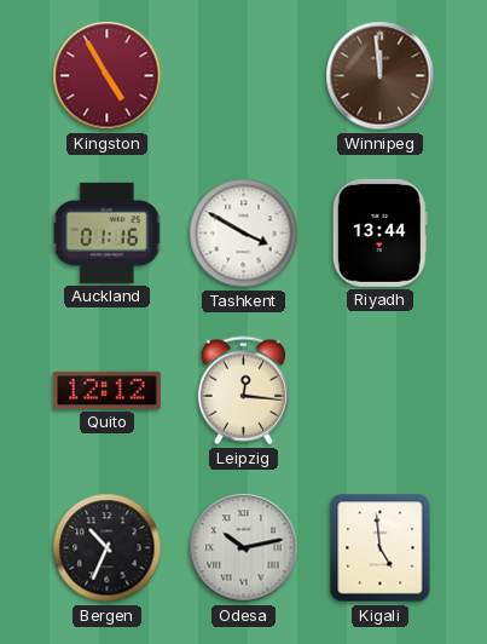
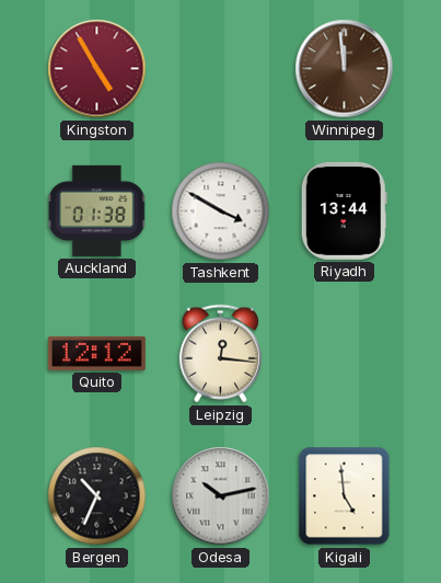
Auckland: 01:16 -> 01:38 (97, 210)
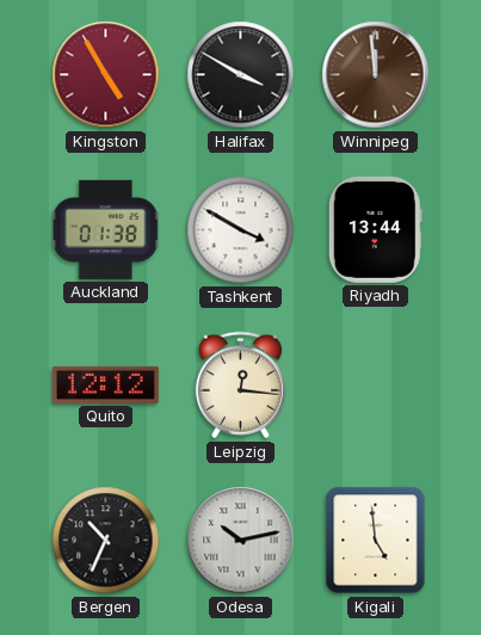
Halifax: none -> 3:50 (241, 75)
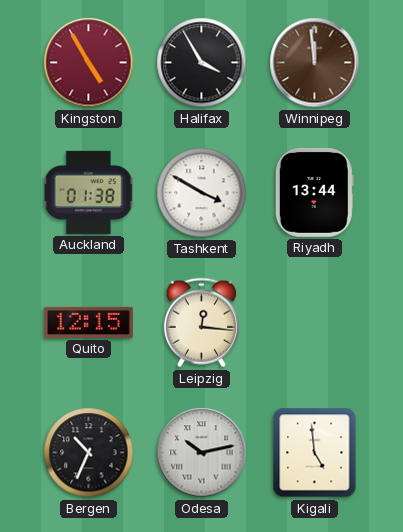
Halifax: 3:50 -> 3:55 (202, 63)
Quito: 12:12 -> 12:15 (88, 322)
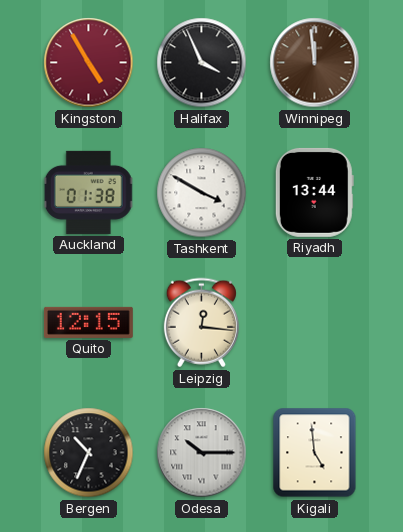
Halifax: 3:55 -> 3:56 (202, 63)
Odesa: 10:13 -> 10:15 (202, 453)
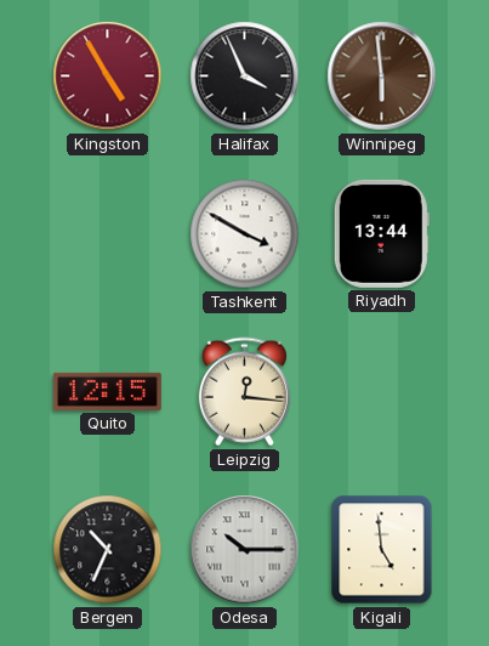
Winnipeg: 11:59 -> 5:59 (382, 76)
Auckland: 01:38 -> none (89, 192)
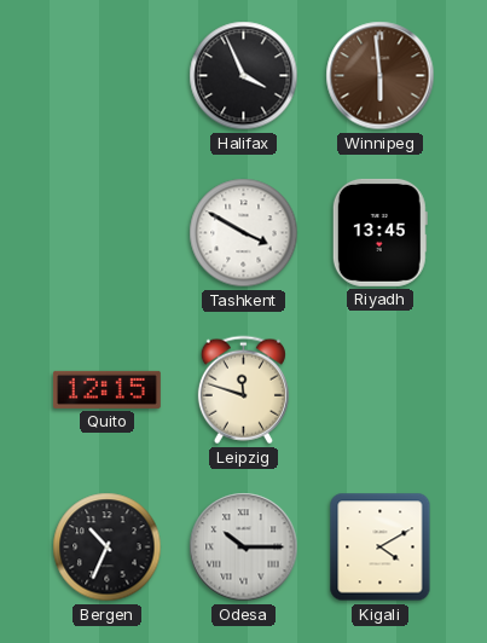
Kingston: 4:55 -> none (108, 76)
Riyadh: 13:44 -> 13:45 (379, 232)
Leipzig: 12:16 -> 11:48 (243, 390)
Kigali: 4:59 -> 4:10 (381, 548)
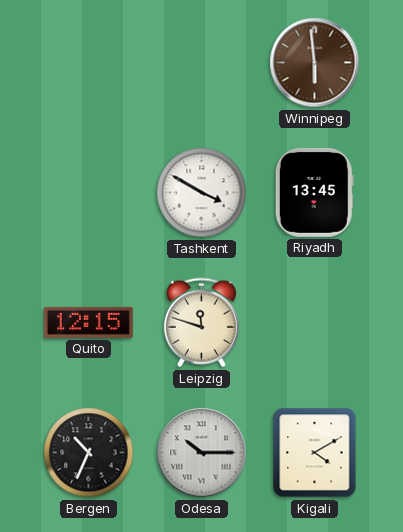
Halifax: 3:56 -> none (244, 76)
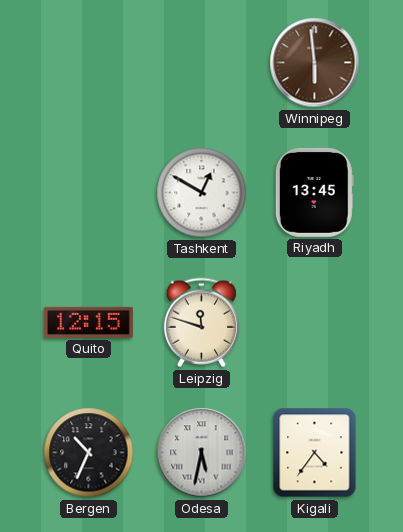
Tashkent: 3:50 -> 12:50 (202, 193)
Odesa: 10:15 -> 5:32 (202, 453)
Kigali: 4:10 -> 4:36 (315, 453)
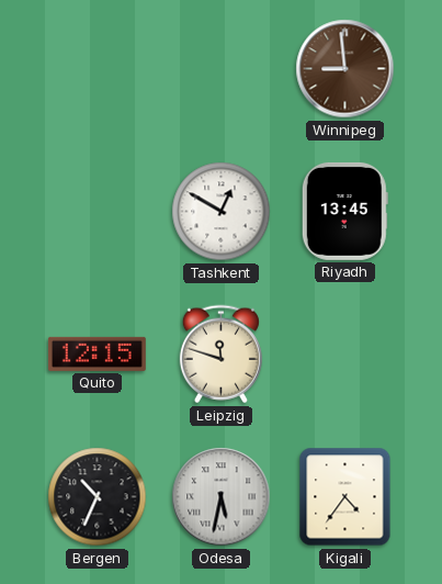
Winnipeg: 5:59 -> 8:59 (345, 69)
